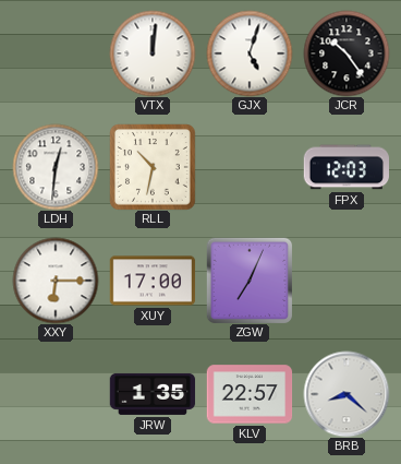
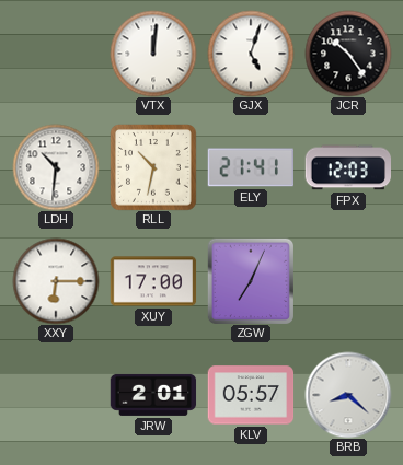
LDH: 12:31 -> 10:31 (56, 167)
ELY: none -> 21:41 (250, 167)
JRW: 1:35 -> 2:01 (153, 395)
KLV: 22:57 -> 05:57 (251, 395)
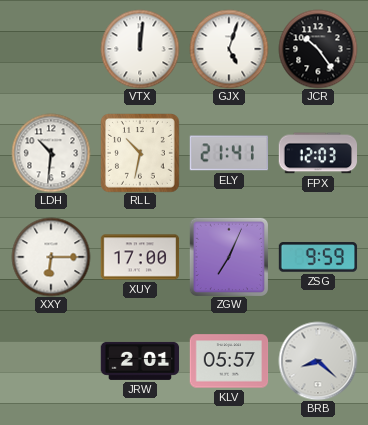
ZSG: none -> 9:59 (318, 257)
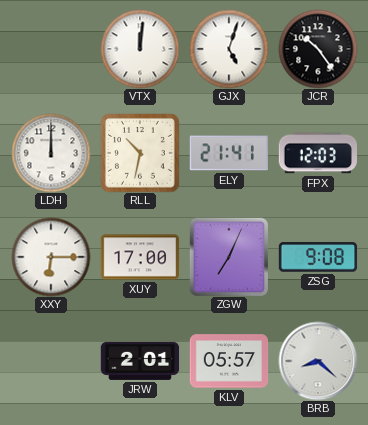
LDH: 10:31 -> 12:00 (51, 153)
ZSG: 9:59 -> 9:08 (318, 257)
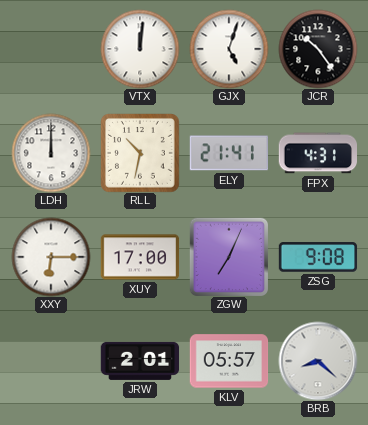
FPX: 12:03 -> 4:31 (317, 153)
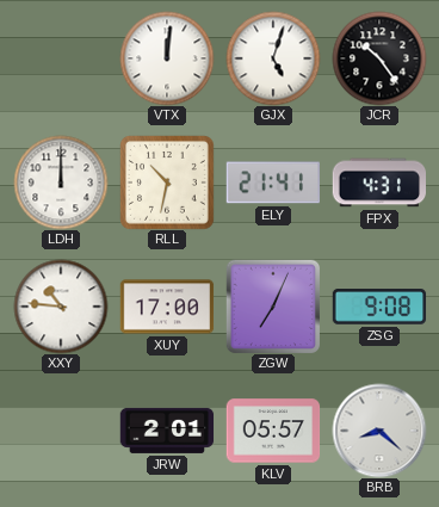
XXY: 6:15 -> 10:46 (61, 307)
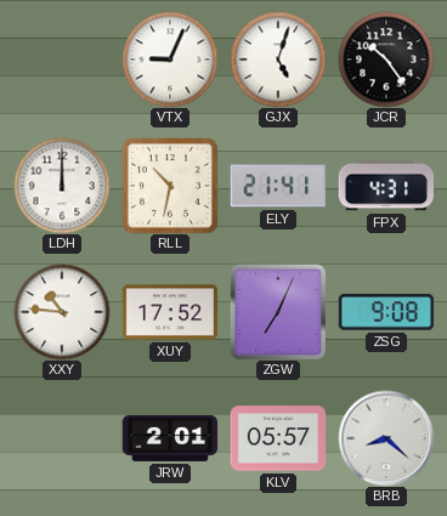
VTX: 12:01 -> 9:04 (170, 59)
XUY: 17:00 -> 17:52 (170, 312)
